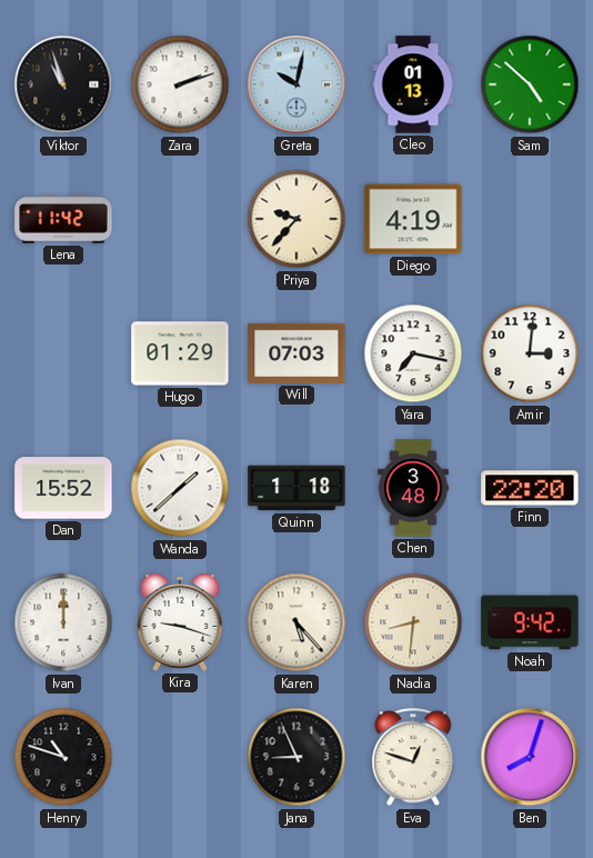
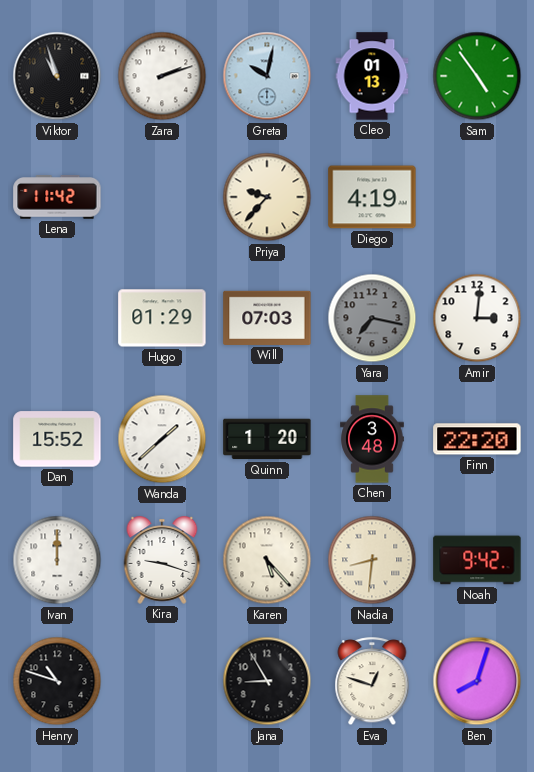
Sam: 4:52 -> 4:54 (477, 76)
Yara dial: white -> grey (372, 318)
Quinn: 1:18 -> 1:20 (267, 439)
Jana: 8:56 -> 8:55 (267, 681)
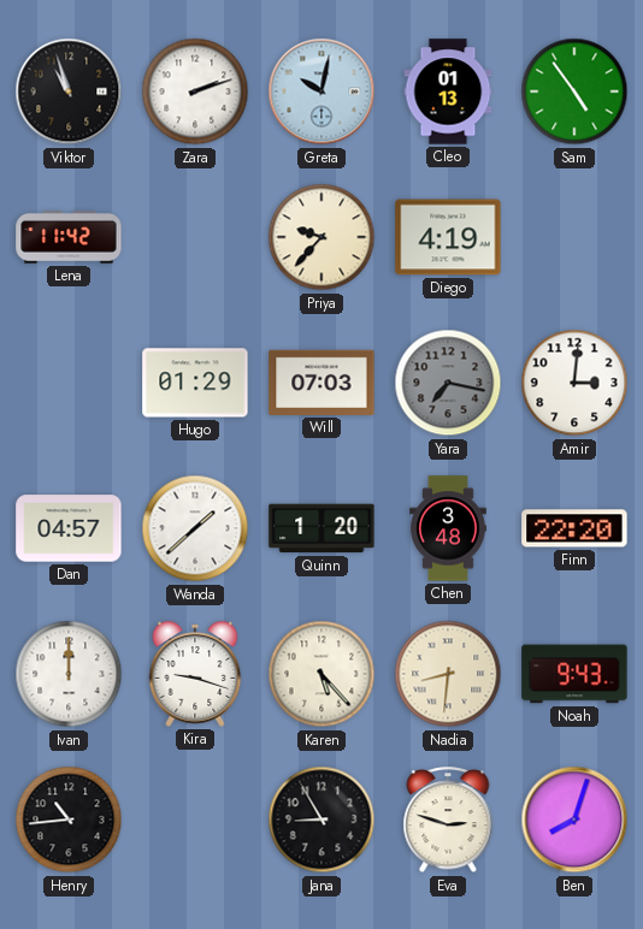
Dan: 15:52 -> 04:57 (69, 528)
Noah: 9:42 -> 9:43 (574, 674)
Henry: 10:48 -> 10:44 (69, 819)
Eva: 12:48 -> 2:48 (448, 821)
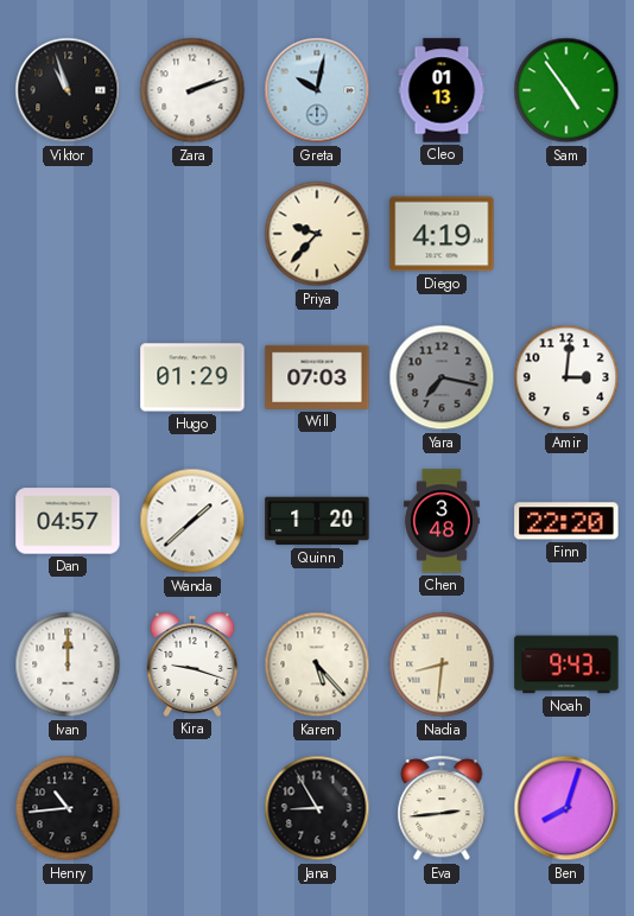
Lena: 11:42 -> none (69, 237)
Eva: 2:48 -> 2:44 (442, 809)
